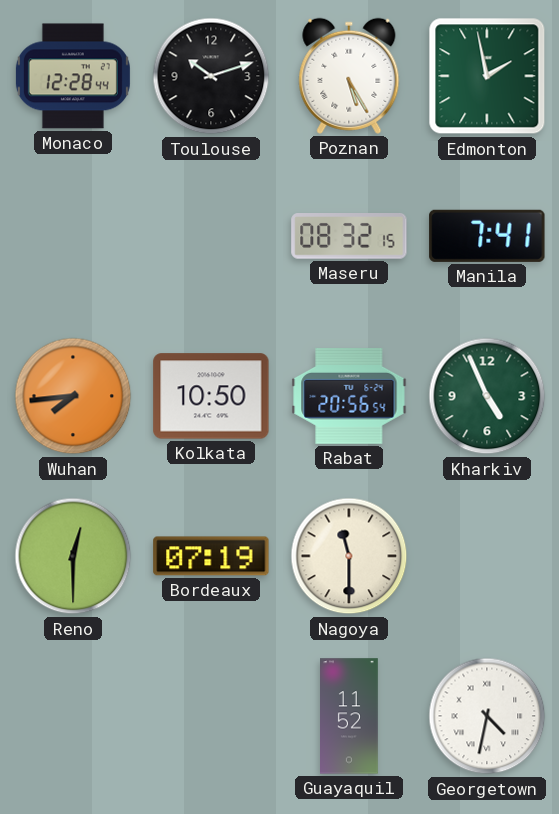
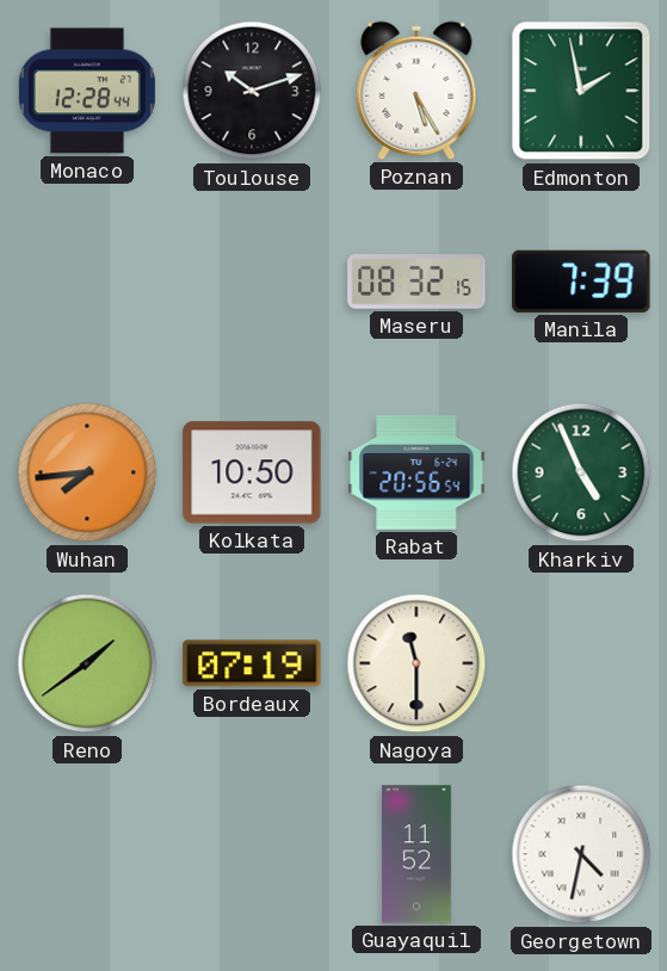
Manila: 7:41 -> 7:39 (581, 282)
Reno: 12:30 -> 1:39 (87, 663)
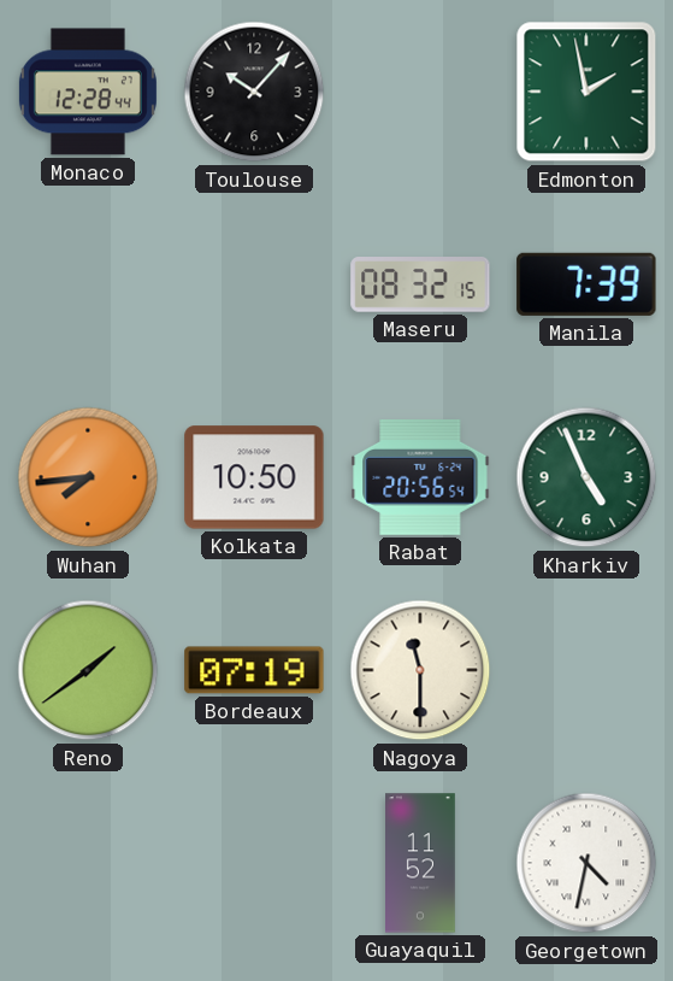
Toulouse: 10:12 -> 10:07 (254, 92)
Poznan: 5:25 -> none (416, 91)
